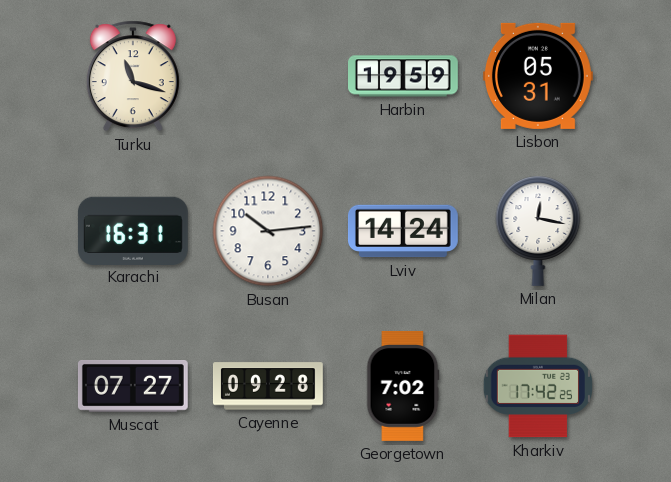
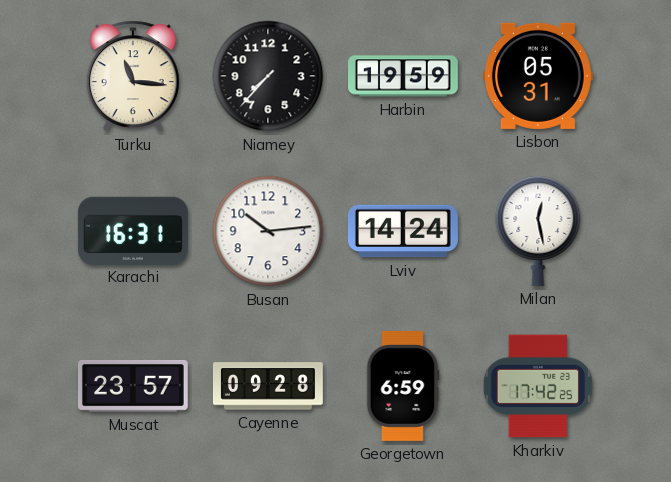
Turku: 11:18 -> 11:16 (133, 76)
Niamey: none -> 7:37 (268, 76)
Milan: 12:17 -> 12:28 (538, 231)
Muscat: 07:27 -> 23:57 (133, 386)
Georgetown: 7:02 -> 6:59 (403, 386)
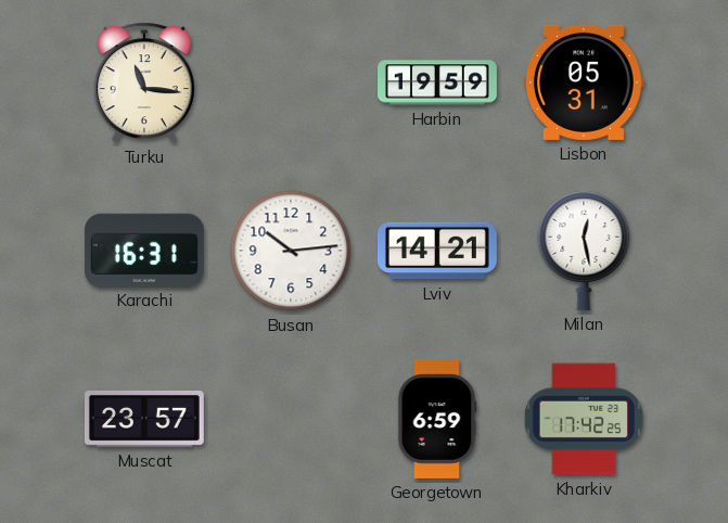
Niamey: 7:37 -> none (268, 76)
Lviv: 14:24 -> 14:21 (437, 251)
Cayenne: 09:28 -> none (268, 386)
